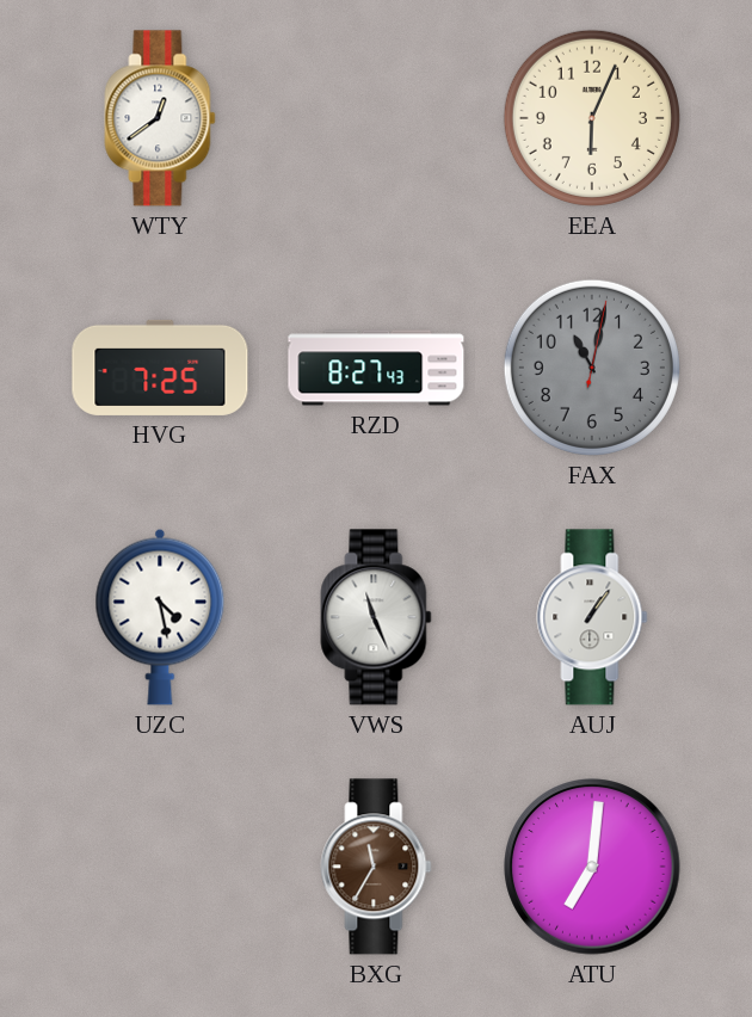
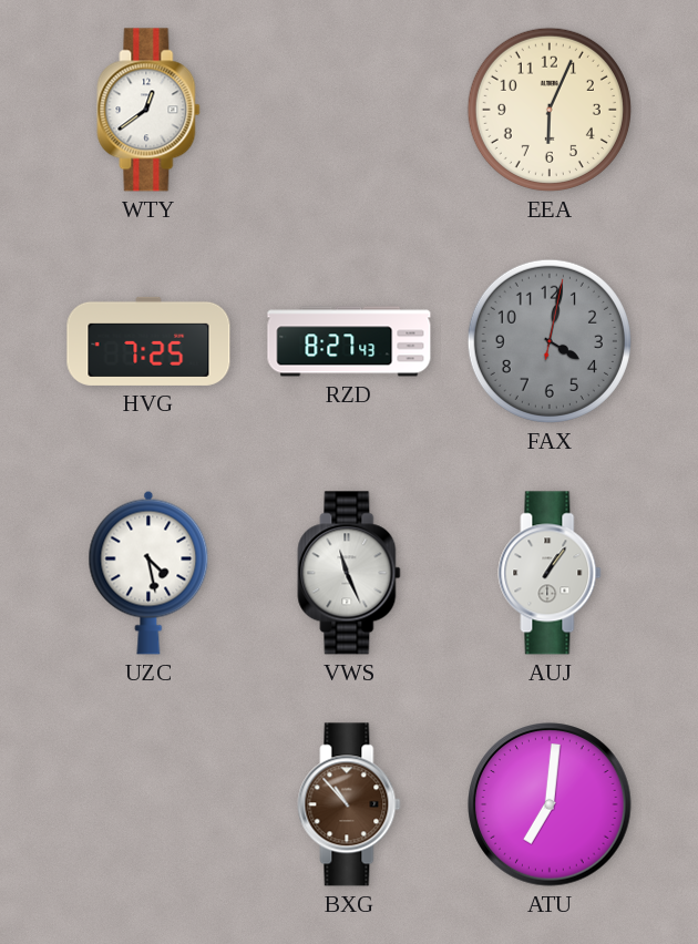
FAX: 11:02 -> 4:02 (550, 341)
BXG: 11:35 -> 10:53 (349, 804)
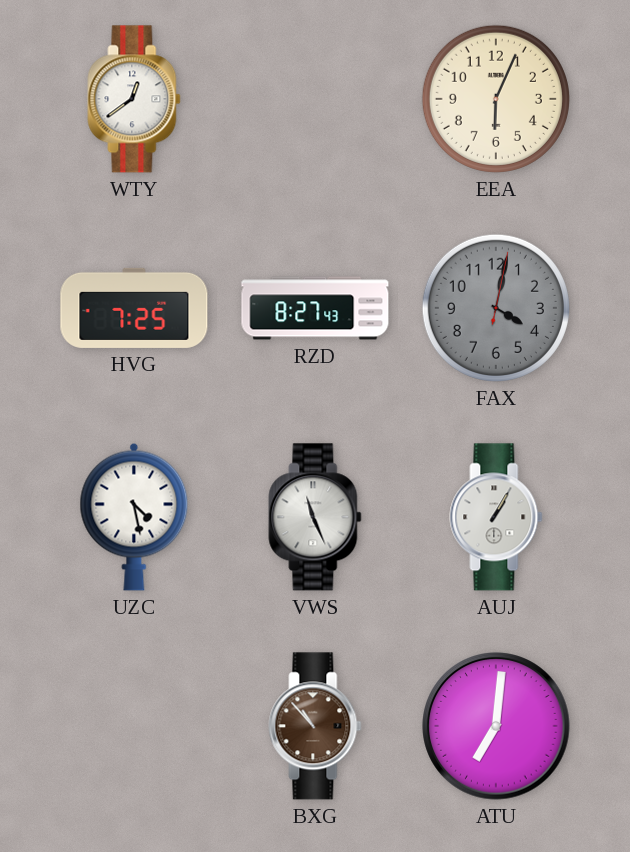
AUJ: 1:06 -> 1:05 (496, 517)
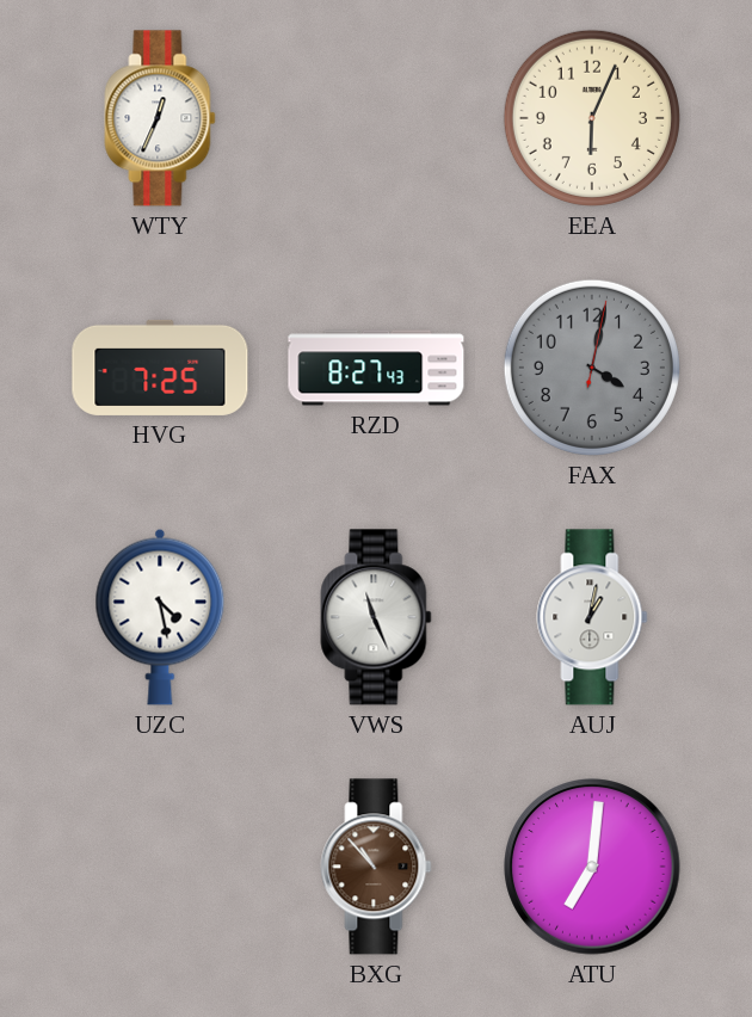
WTY: 12:39 -> 12:34 (160, 118)
AUJ: 1:05 -> 1:02 (592, 617)
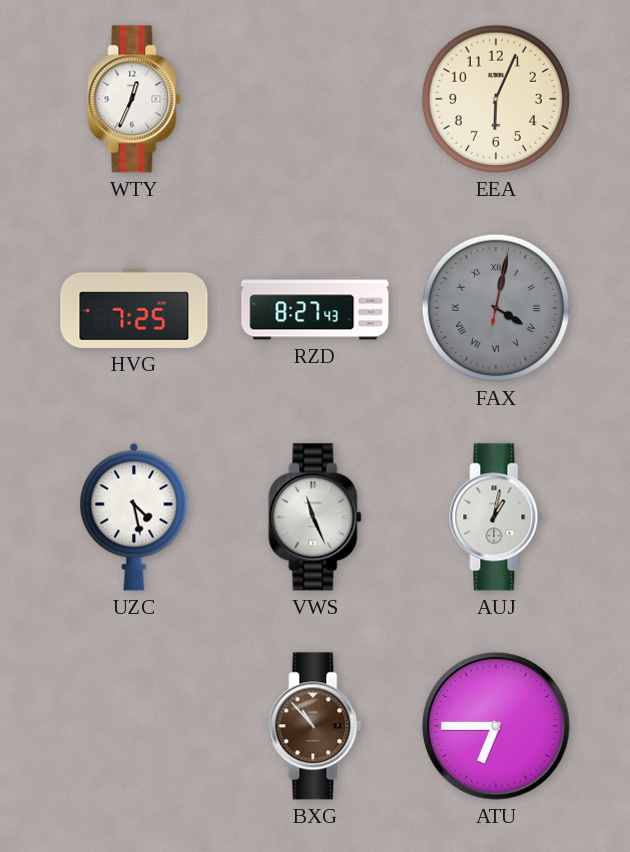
FAX numerals: Arabic -> Roman (496, 308)
ATU: 7:01 -> 6:45 (496, 726)
